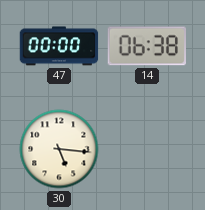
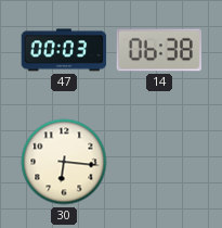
47: 00:00 -> 00:03 (64, 50)
30: 5:16 -> 6:16 (64, 162)
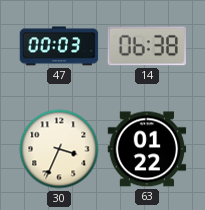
30: 6:16 -> 3:34 (59, 149)
63: none -> 01:22 (147, 149)
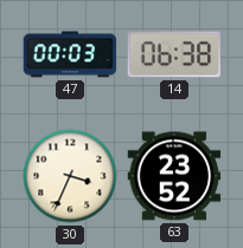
63: 01:22 -> 23:52 (174, 176)
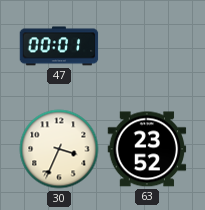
47: 00:03 -> 00:01 (59, 46)
14: 06:38 -> none (174, 54)
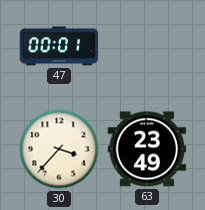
30: 3:34 -> 3:37 (59, 149)
63: 23:52 -> 23:49 (147, 149)
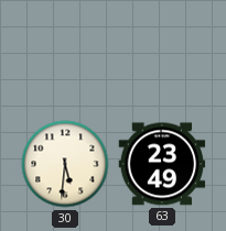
47: 00:01 -> none (59, 46)
30: 3:37 -> 5:31 (65, 164)
